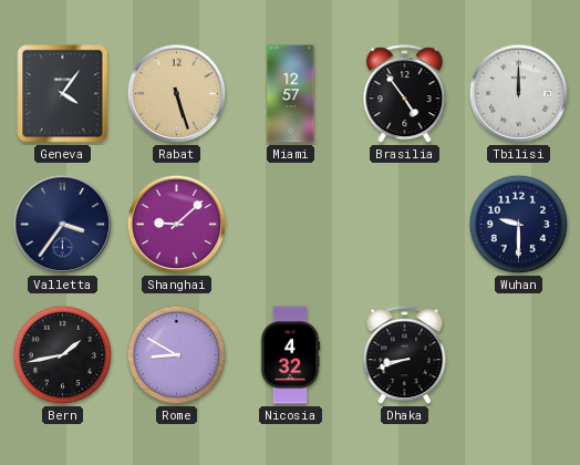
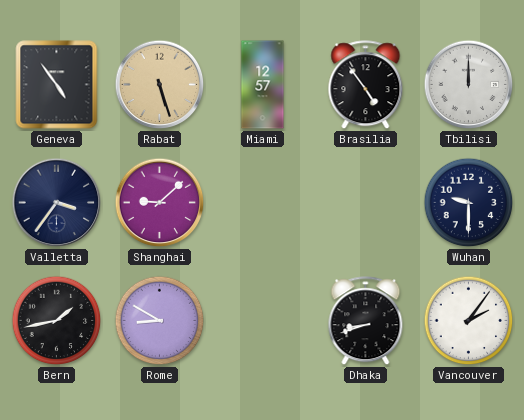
Geneva: 4:06 -> 4:54 (57, 85)
Nicosia: 4:32 -> none (290, 355)
Vancouver: none -> 2:06 (469, 321)
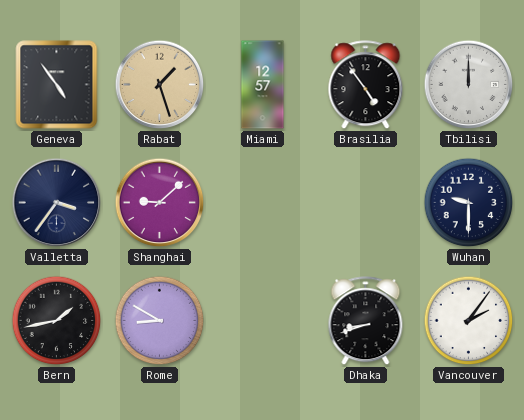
Rabat: 5:27 -> 1:27 (160, 85)
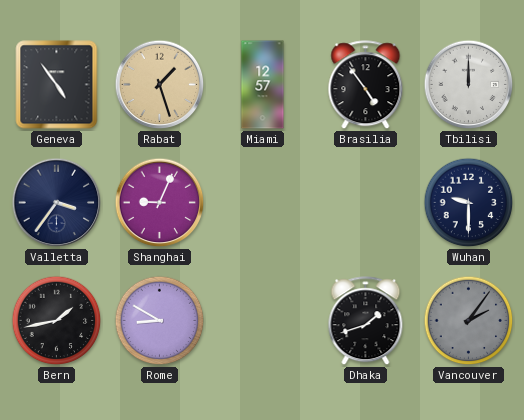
Shanghai: 9:08 -> 9:04 (160, 203)
Dhaka: 8:42 -> 1:42 (366, 321)
Vancouver dial: white -> grey (469, 321)
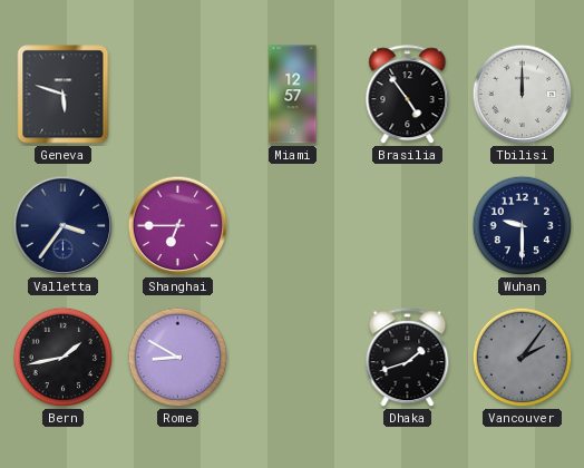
Geneva: 4:54 -> 5:48 (64, 95)
Rabat: 1:27 -> none (160, 85)
Shanghai: 9:04 -> 6:45 (178, 226)
